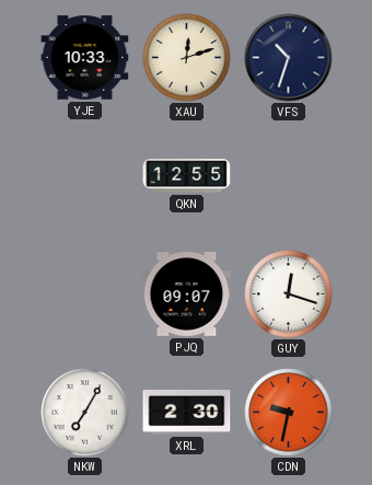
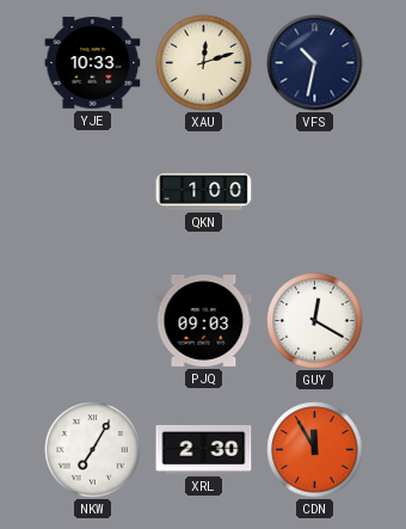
VFS: 10:33 -> 10:32 (315, 63)
QKN: 12:55 -> 1:00 (204, 192)
PJQ: 09:07 -> 09:03 (204, 321)
GUY: 12:18 -> 12:20 (315, 321)
CDN: 9:32 -> 11:55 (315, 450)
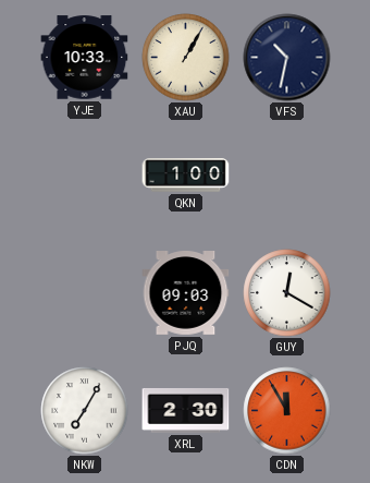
XAU: 12:12 -> 1:05 (186, 58)
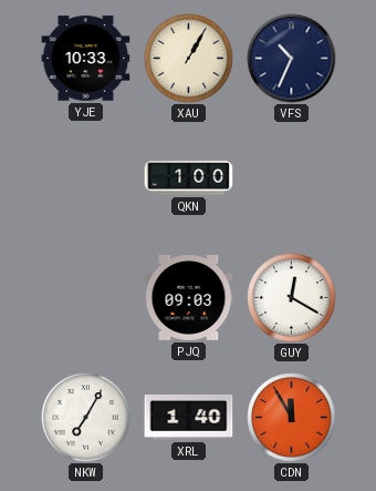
VFS: 10:32 -> 10:34 (292, 59)
XRL: 2:30 -> 1:40 (189, 417)
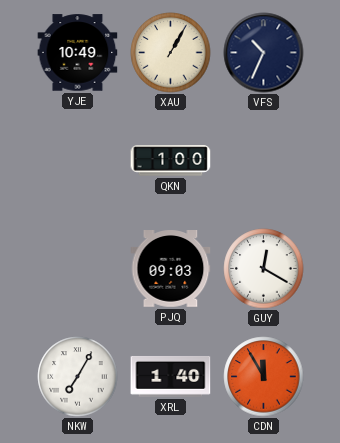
YJE: 10:33 -> 10:49 (78, 53)
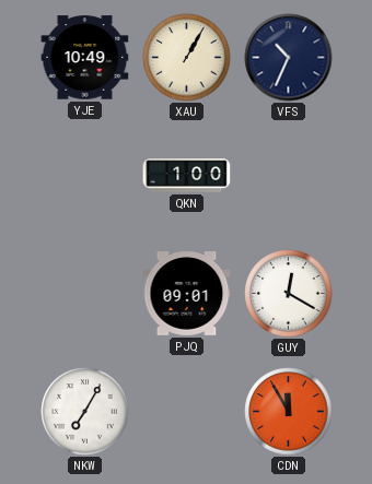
PJQ: 09:03 -> 09:01 (187, 294)
XRL: 1:40 -> none (171, 376)
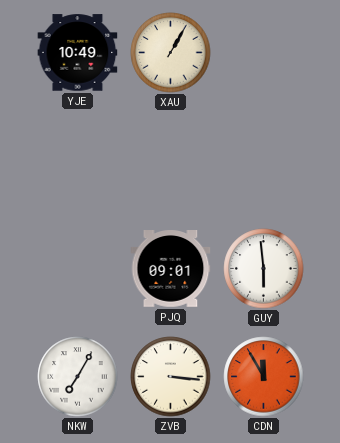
VFS: 10:34 -> none (289, 58)
QKN: 1:00 -> none (187, 176)
GUY: 12:20 -> 5:59 (264, 269)
ZVB: none -> 3:16 (171, 377)
